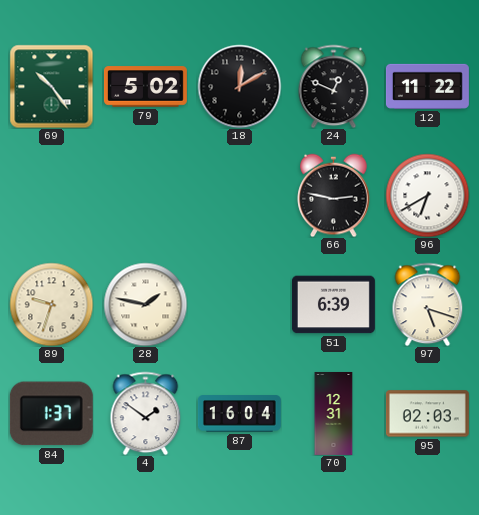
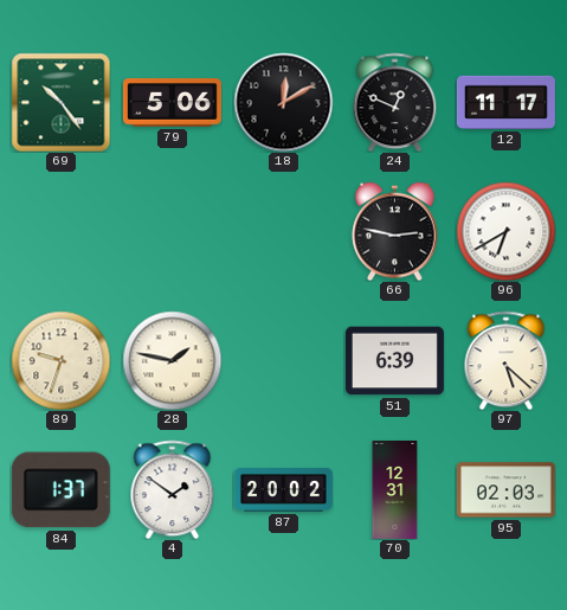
79: 5:02 -> 5:06 (172, 103)
12: 11:22 -> 11:17 (505, 102)
97: 5:18 -> 5:22 (507, 360)
87: 16:04 -> 20:02 (283, 490)
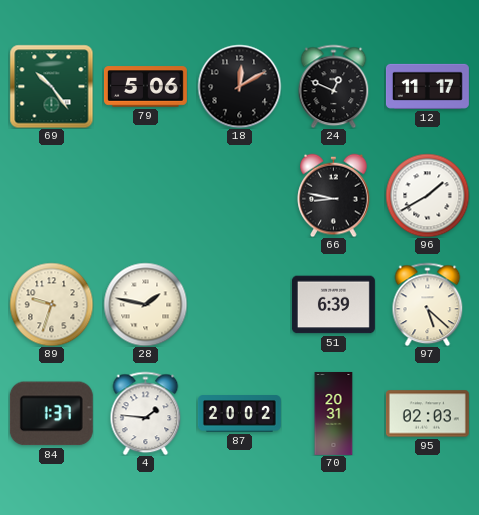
66: 2:47 -> 8:47 (334, 195)
96: 6:40 -> 1:40 (427, 195)
4: 1:51 -> 1:46 (146, 413)
70: 12:31 -> 20:31 (334, 413)
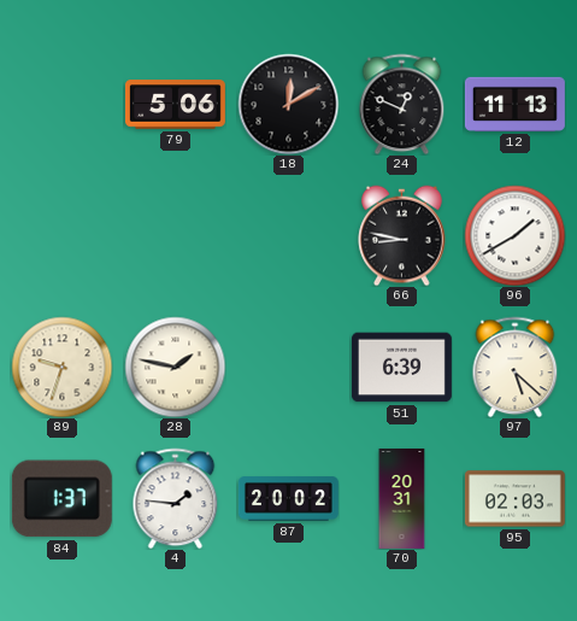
69: 10:24 -> none (51, 86)
12: 11:17 -> 11:13 (514, 104)
